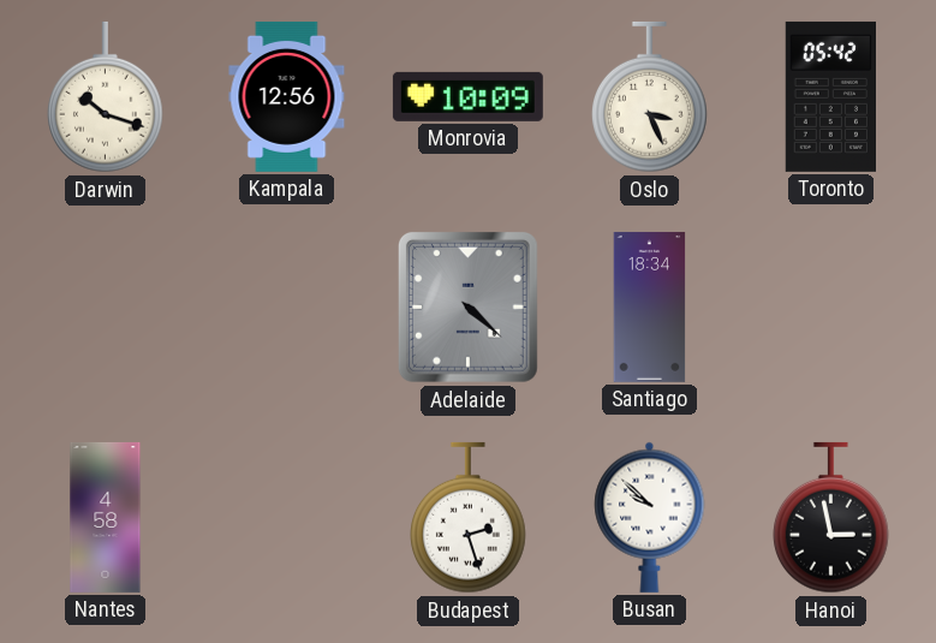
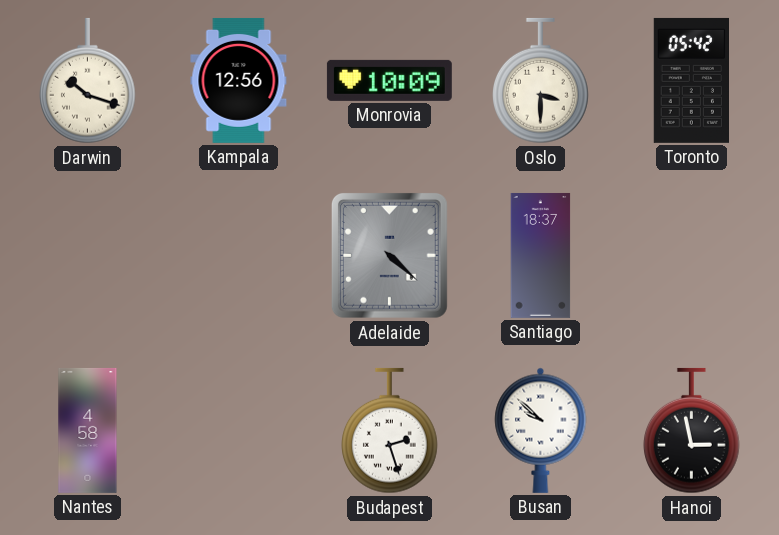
Oslo: 3:26 -> 3:30 (541, 81)
Santiago: 18:34 -> 18:37 (541, 255)
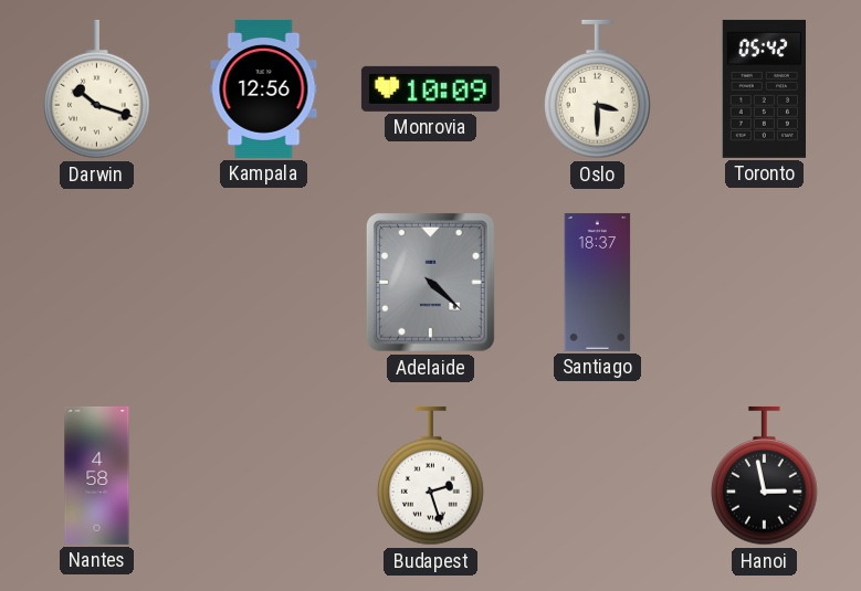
Busan: 9:52 -> none (541, 430)
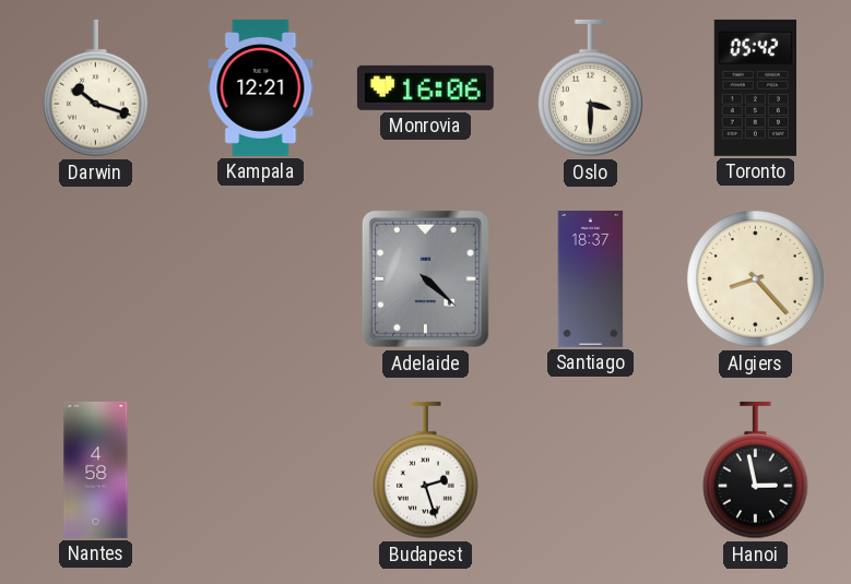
Kampala: 12:56 -> 12:21 (261, 87)
Monrovia: 10:09 -> 16:06 (425, 87)
Algiers: none -> 8:23 (756, 279)
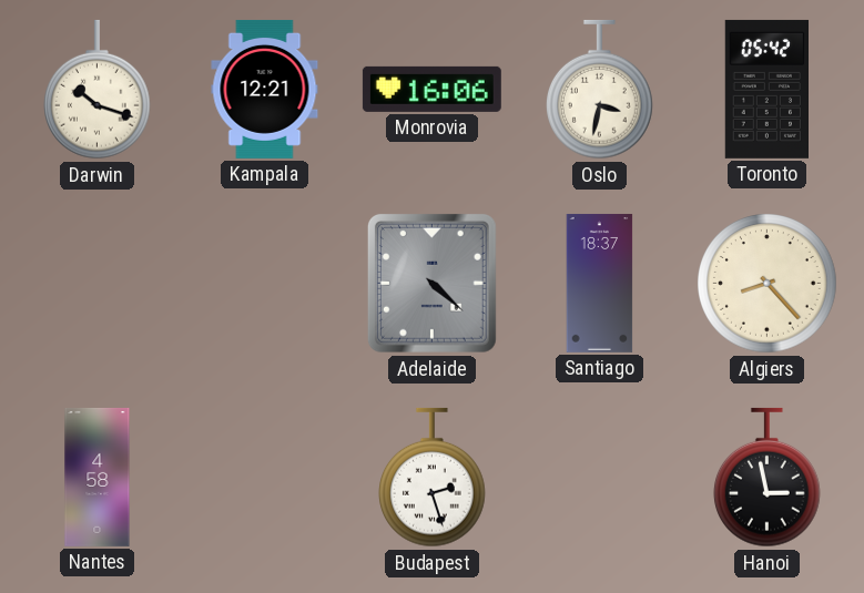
Oslo: 3:30 -> 3:32 (600, 90)
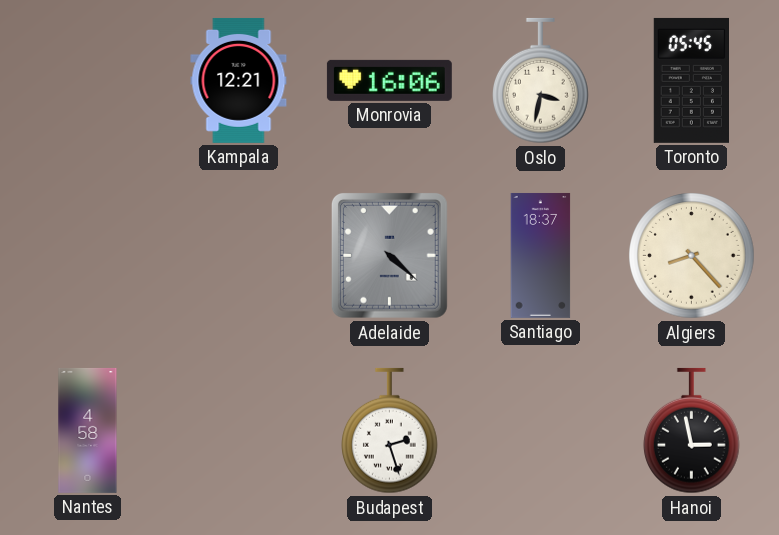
Darwin: 10:18 -> none (98, 90)
Toronto: 05:42 -> 05:45 (691, 80)
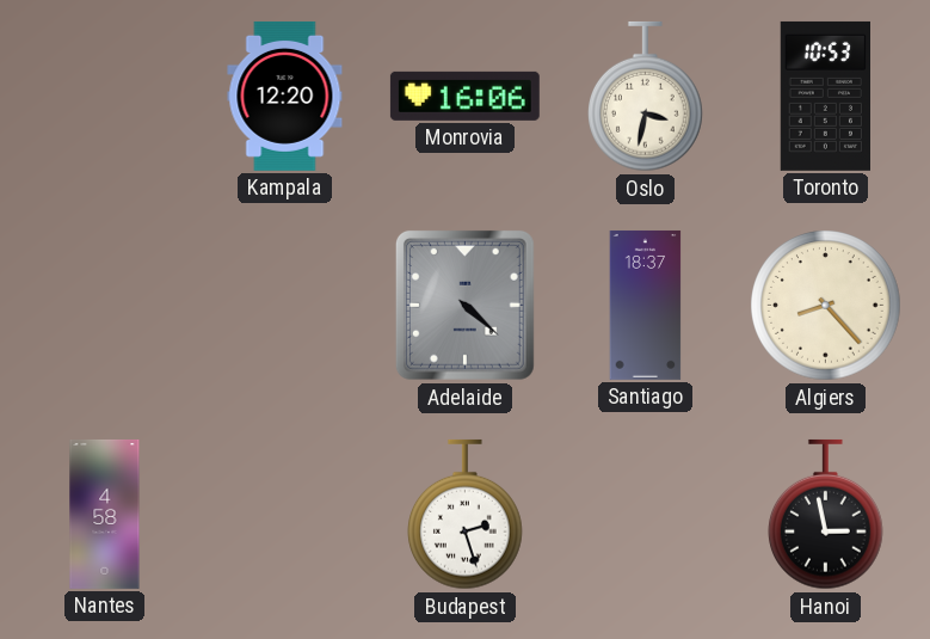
Kampala: 12:21 -> 12:20 (285, 96)
Toronto: 05:45 -> 10:53 (825, 96)
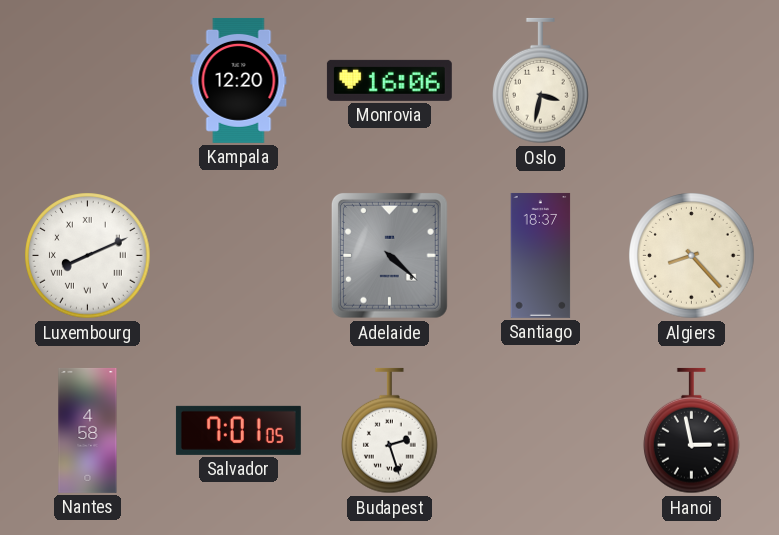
Toronto: 10:53 -> none (825, 96)
Luxembourg: none -> 8:11 (88, 256)
Salvador: none -> 7:01 (238, 430)
